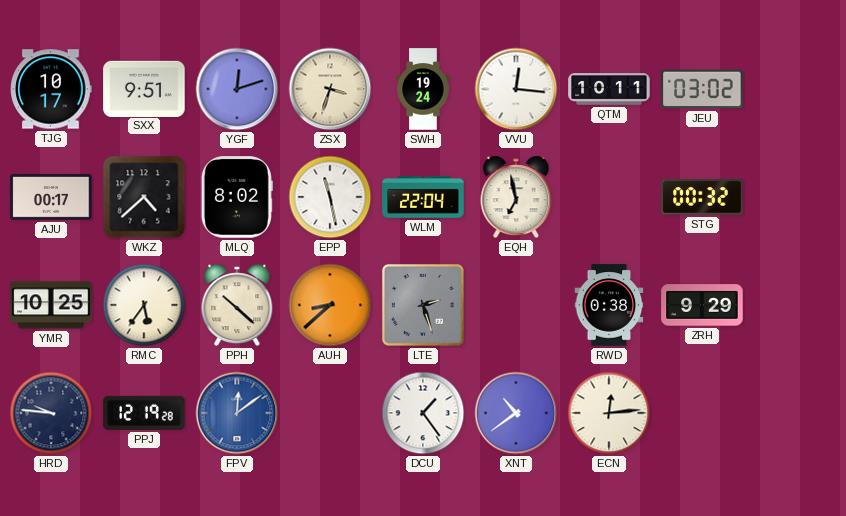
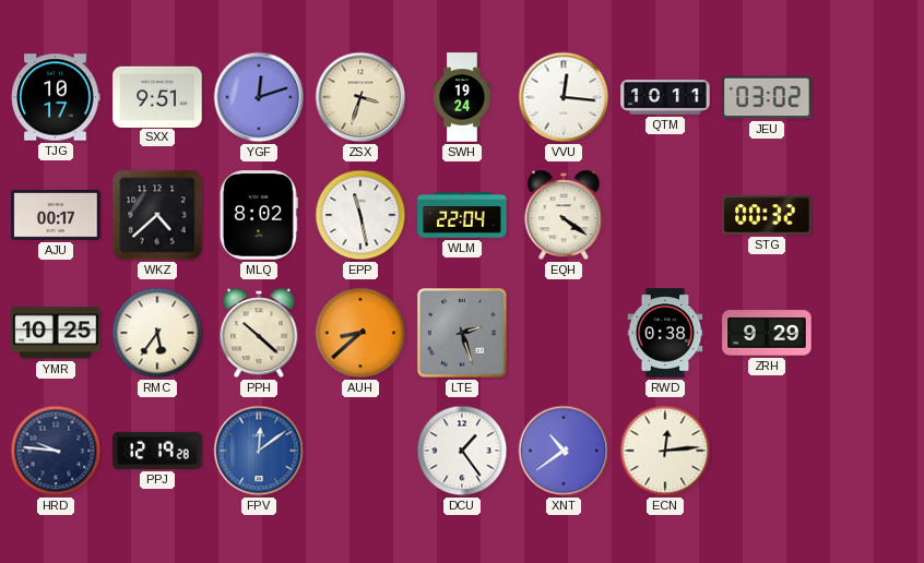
EQH: 6:58 -> 4:21 (564, 215)
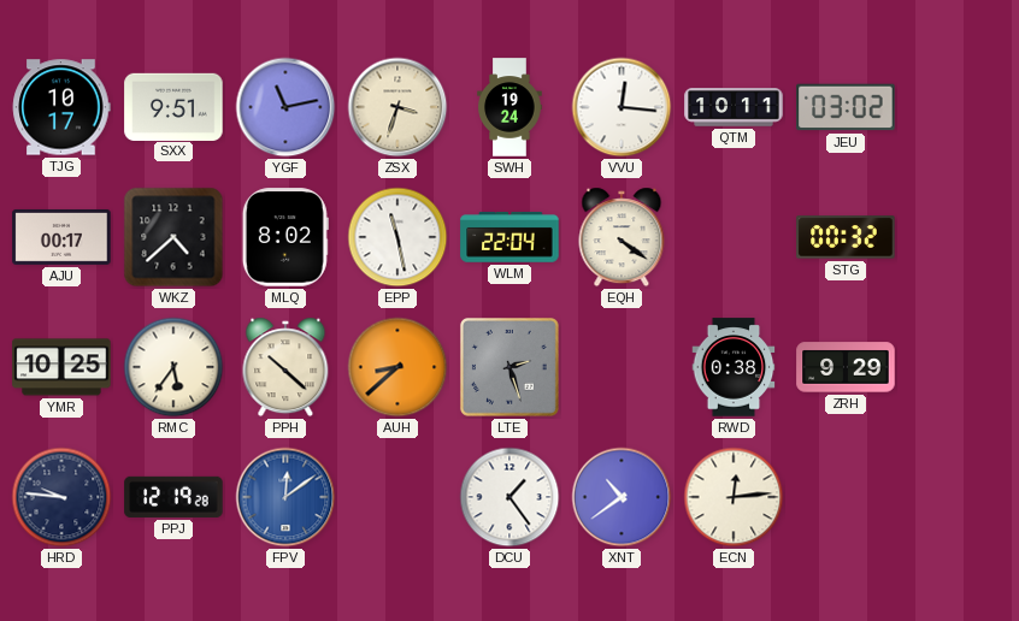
YGF: 12:12 -> 11:13 (285, 107)
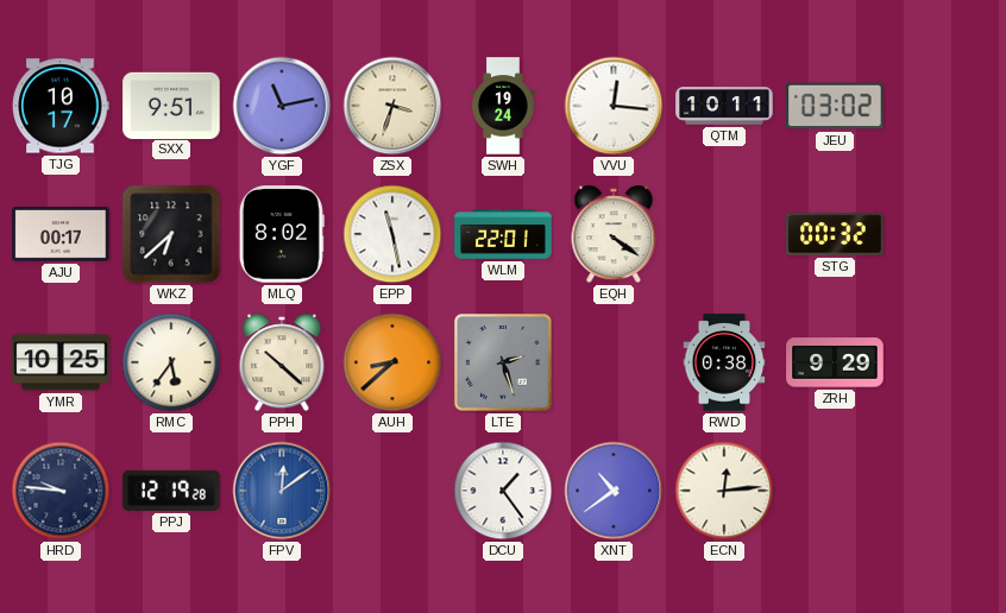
WKZ: 4:38 -> 6:38 (171, 234)
WLM: 22:04 -> 22:01 (503, 234)
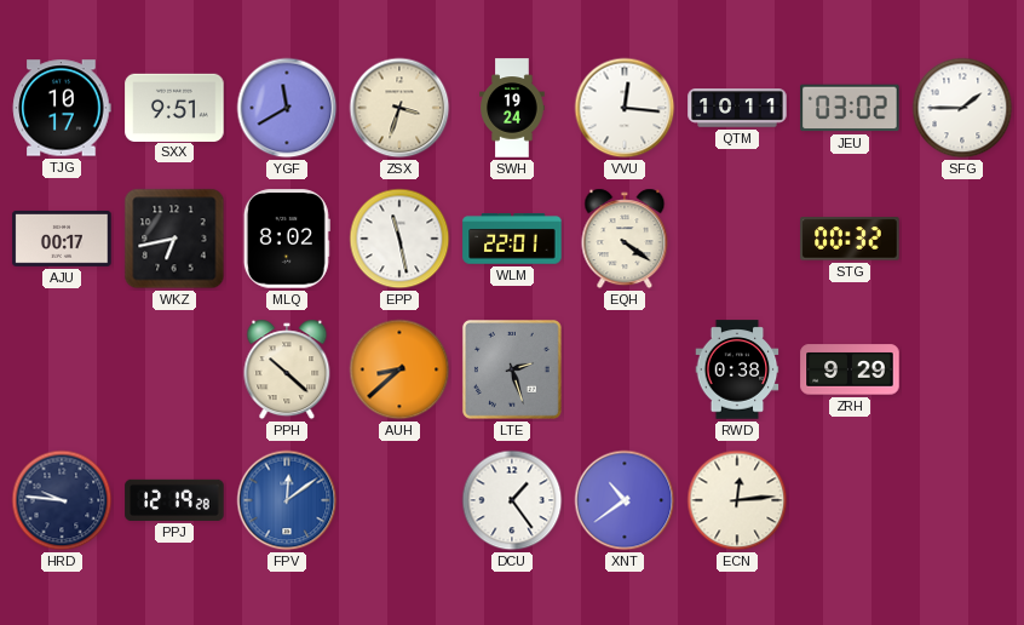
YGF: 11:13 -> 11:40 (287, 108)
SFG: none -> 1:45 (962, 108)
WKZ: 6:38 -> 6:43 (174, 239)
YMR: 10:25 -> none (61, 362)
RMC: 5:36 -> none (171, 362)
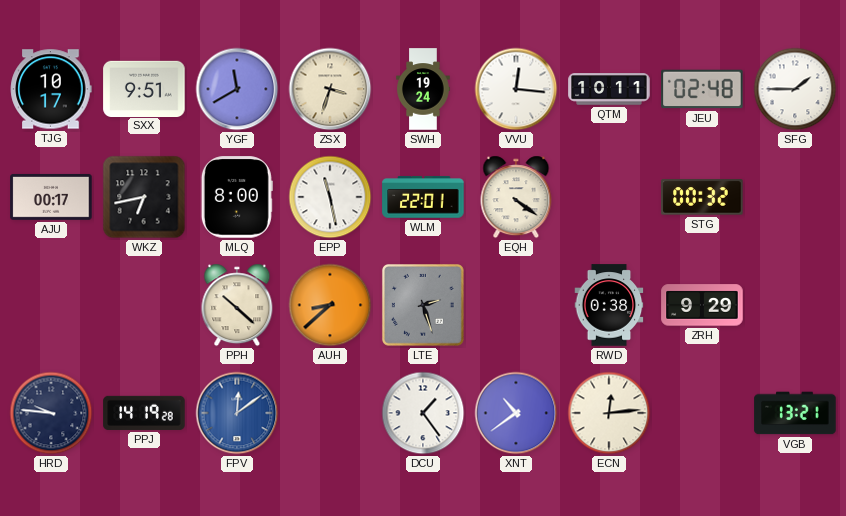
JEU: 03:02 -> 02:48 (702, 89)
MLQ: 8:02 -> 8:00 (237, 197)
PPJ: 12:19 -> 14:19 (144, 413)
VGB: none -> 13:21 (795, 413)
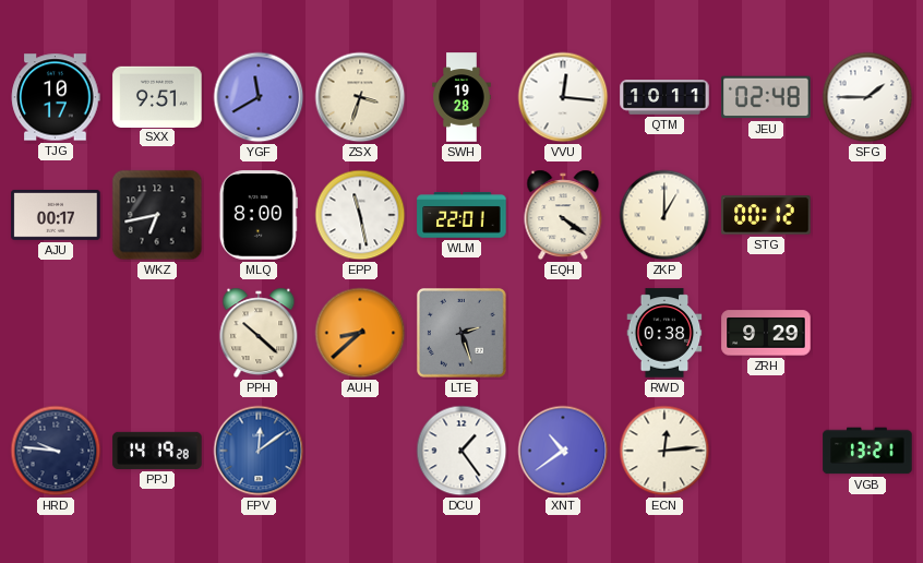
SWH: 19:24 -> 19:28 (461, 97)
ZKP: none -> 1:00 (664, 215)
STG: 00:32 -> 00:12 (766, 215)
